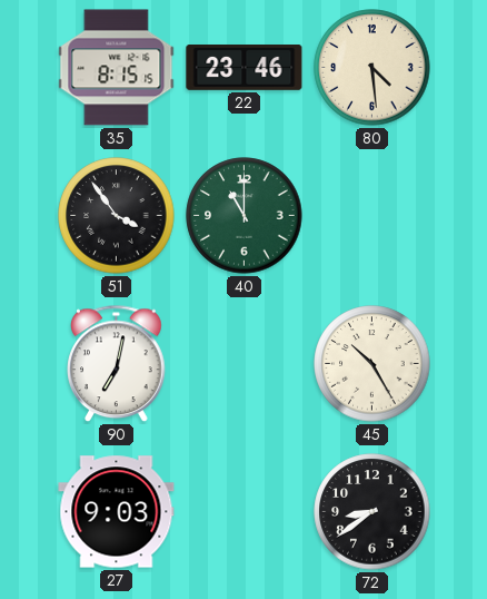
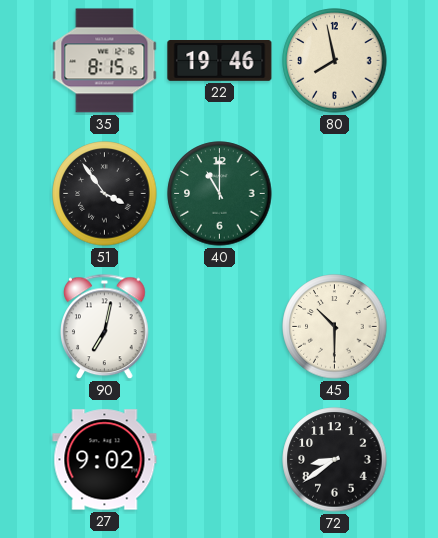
22: 23:46 -> 19:46 (220, 61)
80: 4:29 -> 7:58 (335, 61)
45: 10:25 -> 10:30 (335, 327)
27: 9:03 -> 9:02 (105, 460)
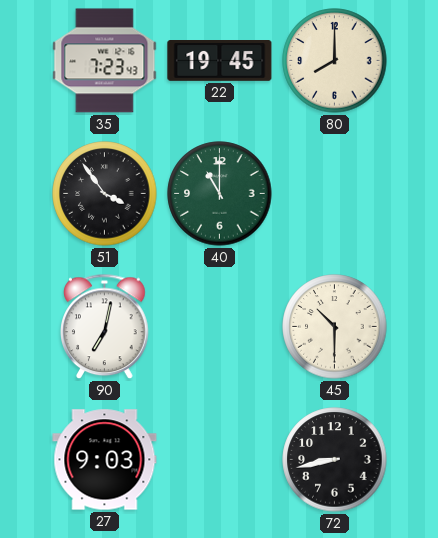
35: 8:15 -> 7:23 (105, 61)
22: 19:46 -> 19:45 (220, 61)
80: 7:58 -> 8:00 (335, 61)
27: 9:02 -> 9:03 (105, 460)
72: 8:39 -> 8:43 (335, 460)
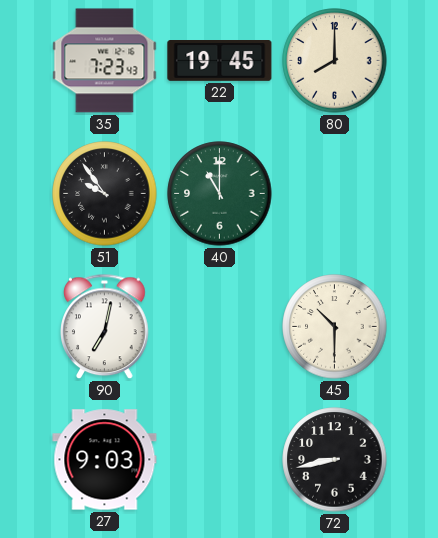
51: 3:54 -> 9:54 (105, 194)
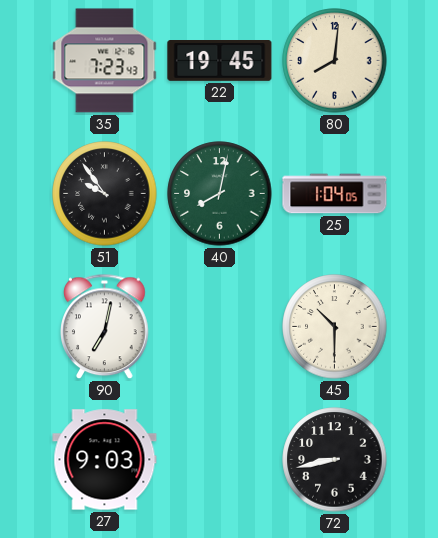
80: 8:00 -> 8:01 (335, 61)
40: 11:00 -> 8:02 (220, 194)
25: none -> 1:04 (335, 194)
